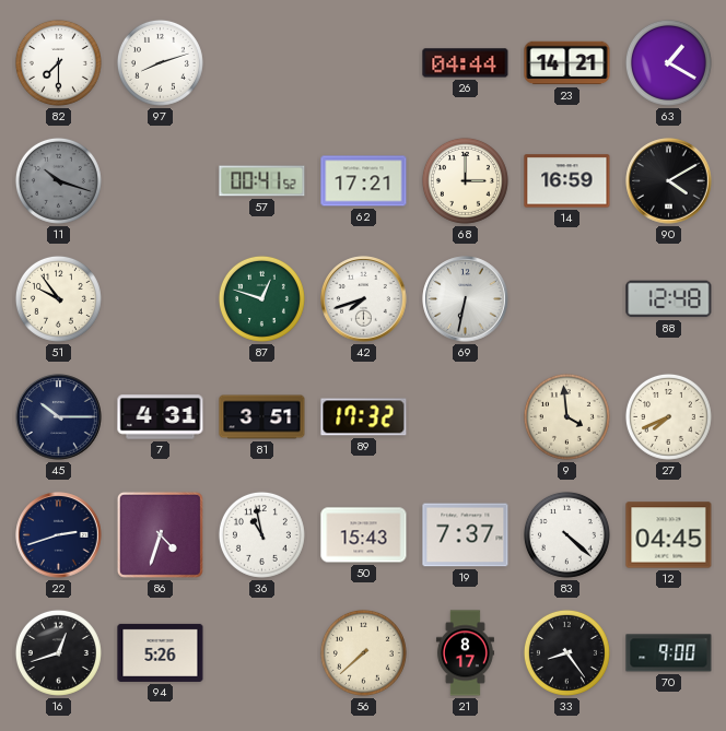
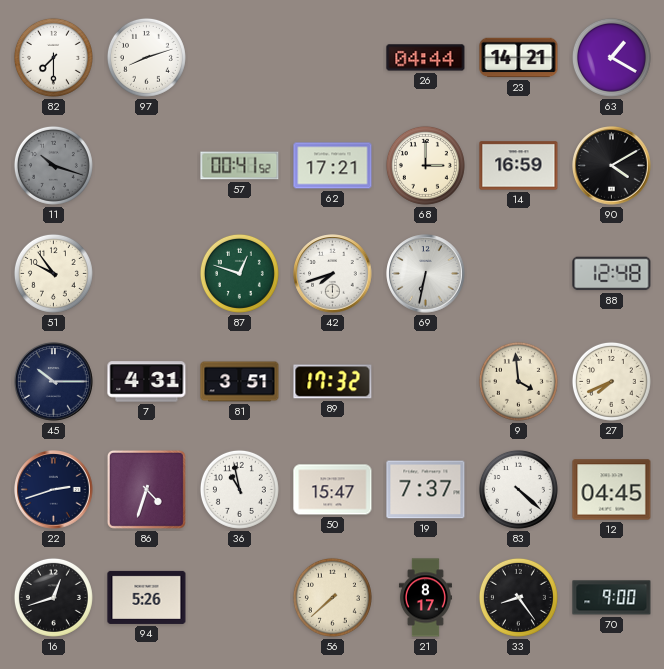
50: 15:43 -> 15:47 (333, 490)
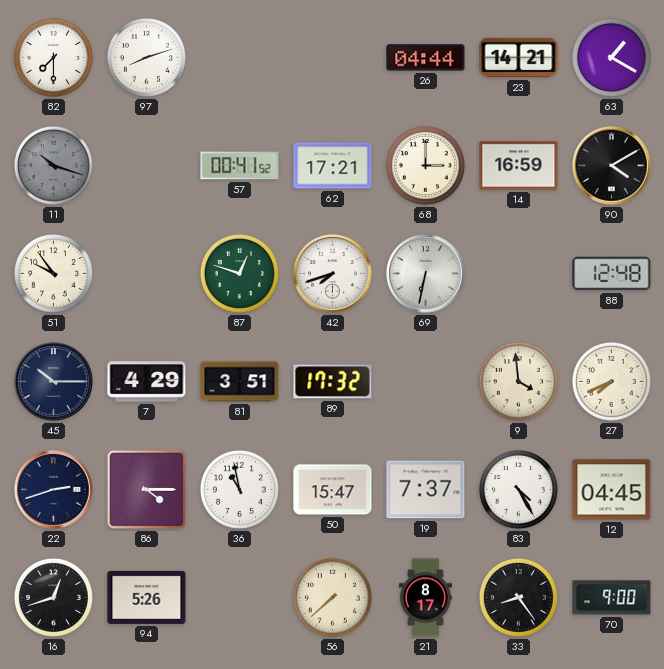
7: 4:31 -> 4:29 (147, 382)
86: 4:33 -> 4:15 (146, 489)
83: 4:22 -> 4:25 (518, 489)
